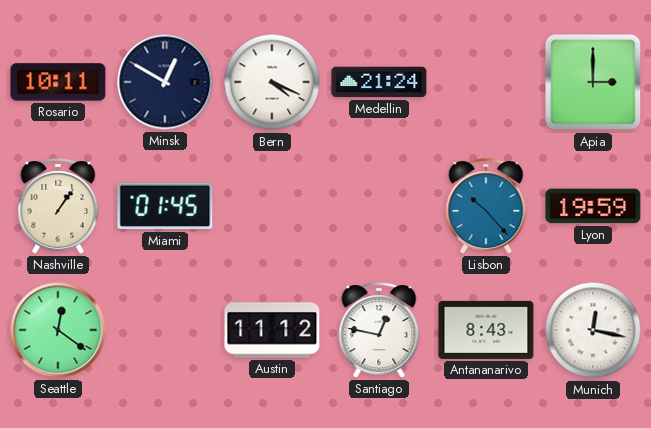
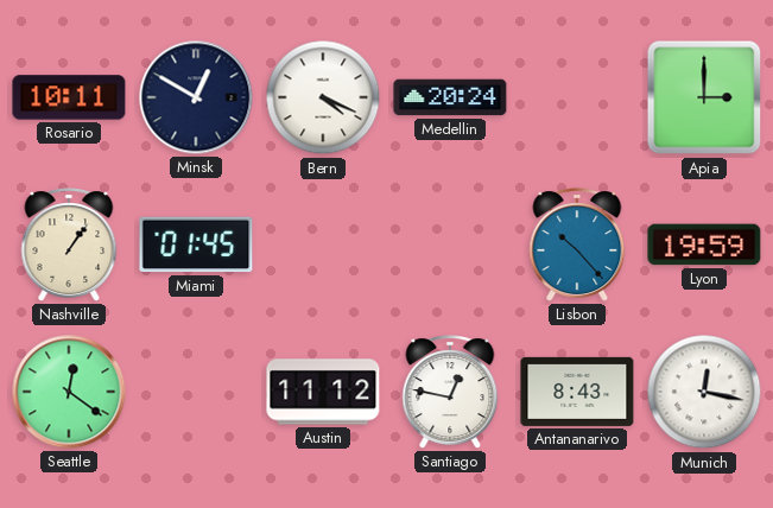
Medellin: 21:24 -> 20:24 (450, 97)
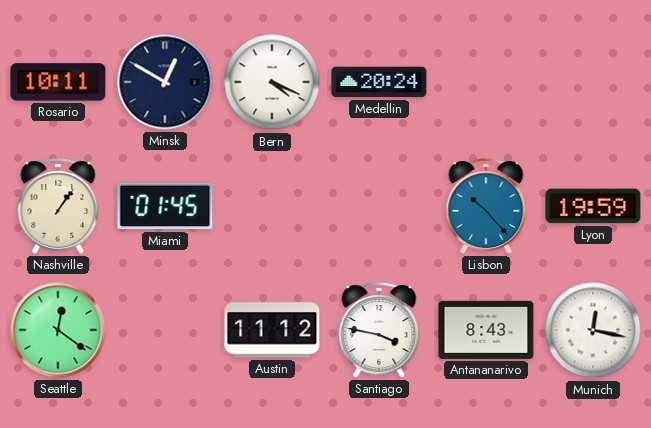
Apia: 3:00 -> none (704, 97)
Santiago: 12:47 -> 3:47 (379, 330)
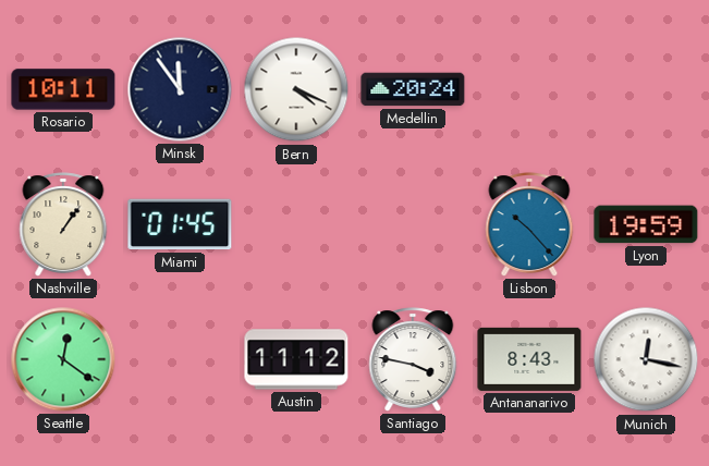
Minsk: 12:50 -> 11:54 (180, 89)
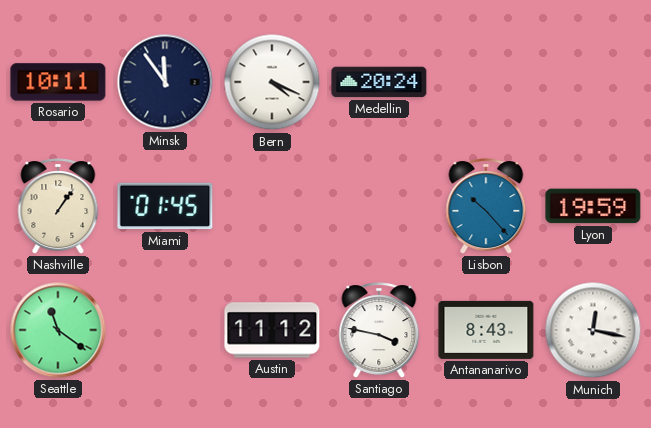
Seattle: 12:21 -> 11:21 (58, 330)
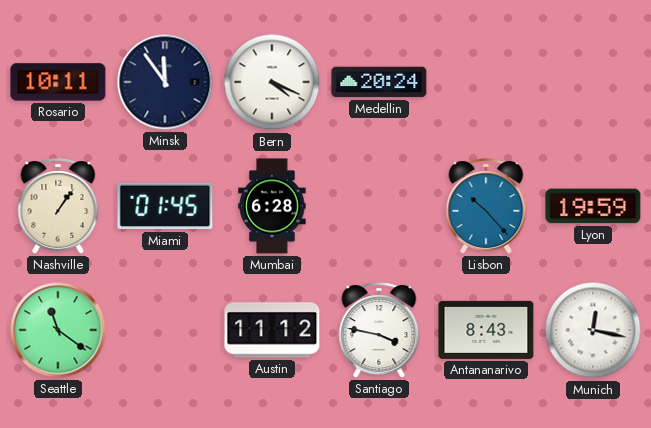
Mumbai: none -> 6:28 (272, 206)
